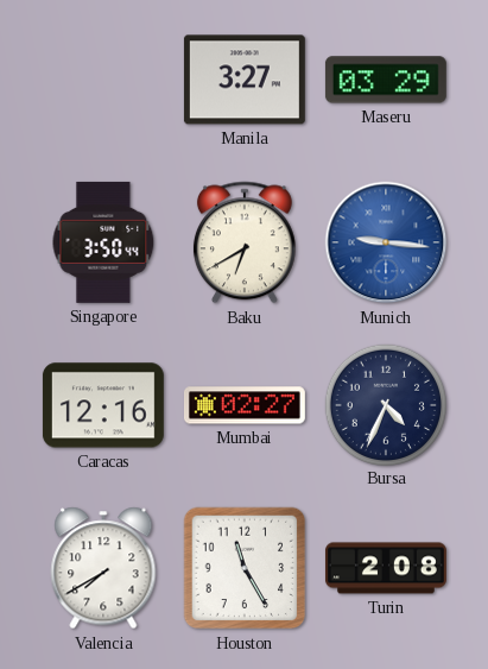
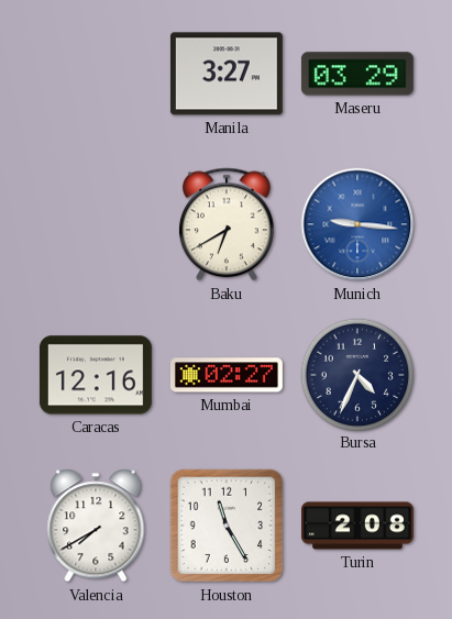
Singapore: 3:50 -> none (103, 242)
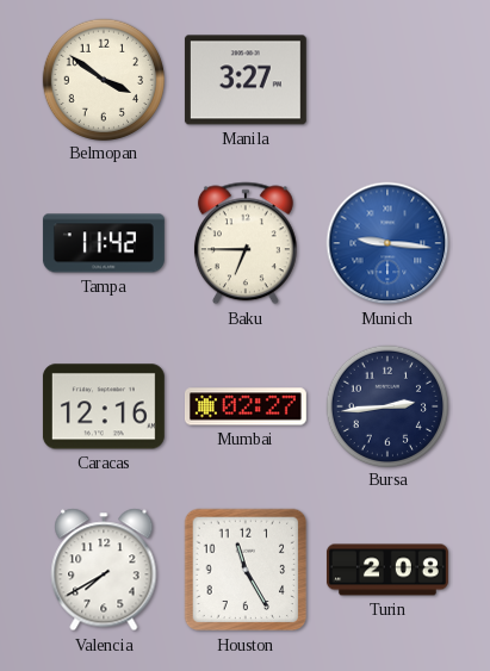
Belmopan: none -> 3:51 (103, 79)
Maseru: 03:29 -> none (357, 74)
Tampa: none -> 11:42 (104, 243)
Baku: 6:40 -> 6:45 (246, 243)
Bursa: 4:34 -> 2:44 (386, 405)
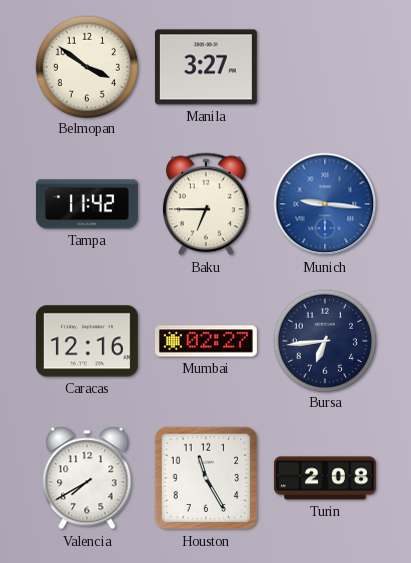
Bursa: 2:44 -> 6:44 (324, 340)
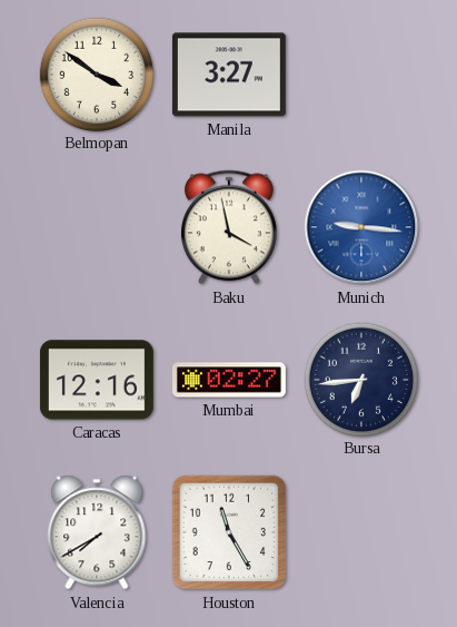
Tampa: 11:42 -> none (87, 204)
Baku: 6:45 -> 3:58 (229, 227)
Turin: 2:08 -> none (325, 478)
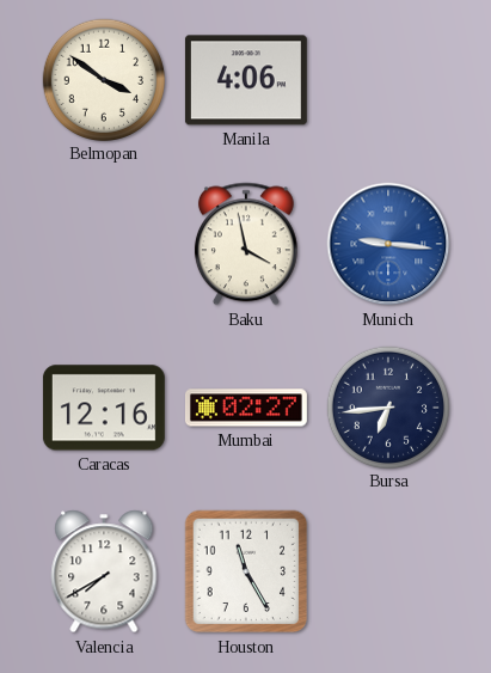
Manila: 3:27 -> 4:06 (246, 80)
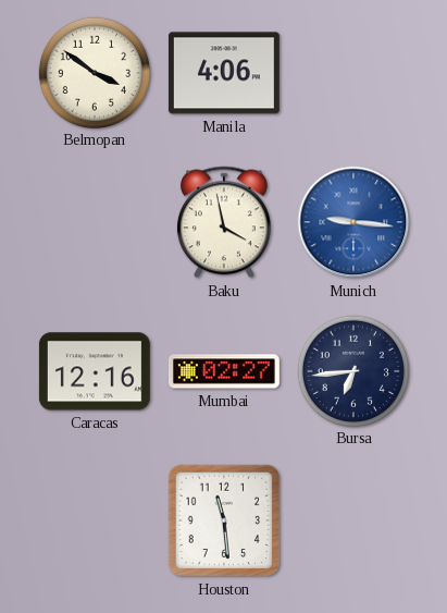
Valencia: 7:40 -> none (104, 571)
Houston: 11:25 -> 11:29 (224, 520)
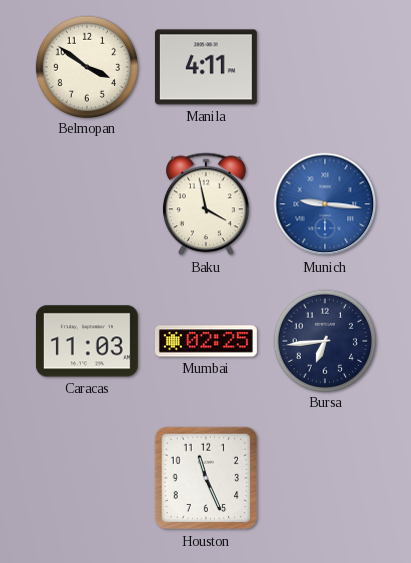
Manila: 4:06 -> 4:11 (206, 67)
Caracas: 12:16 -> 11:03 (87, 341)
Mumbai: 02:27 -> 02:25 (206, 341)
Houston: 11:29 -> 11:26 (206, 478)
